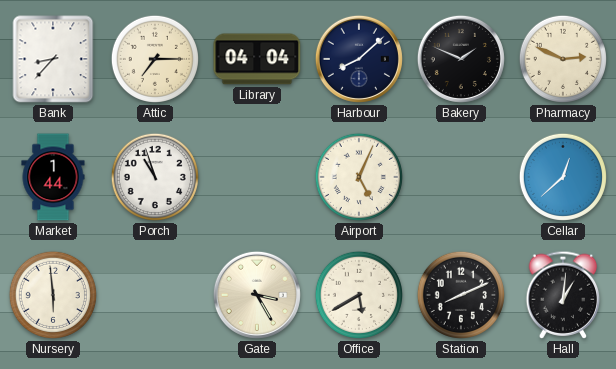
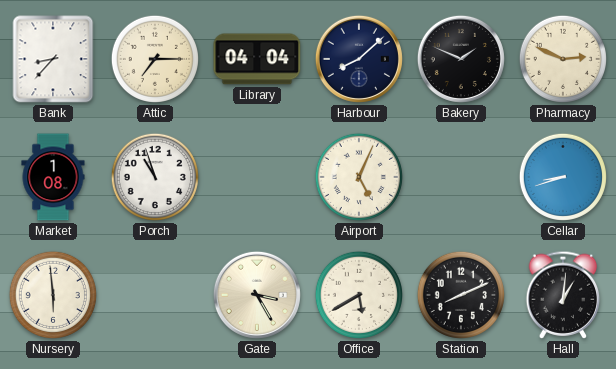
Market: 1:44 -> 1:08 (53, 177)
Cellar: 12:38 -> 8:42 (563, 177)
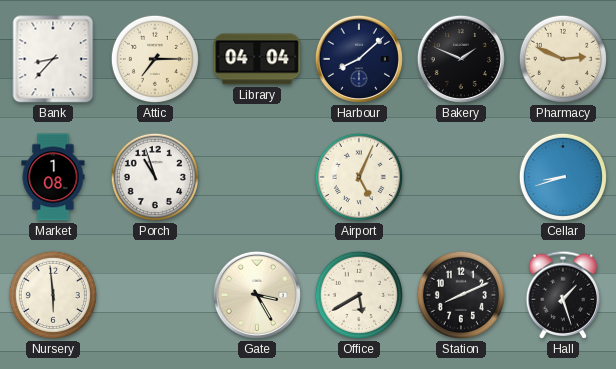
Hall: 1:01 -> 1:27 (563, 295)
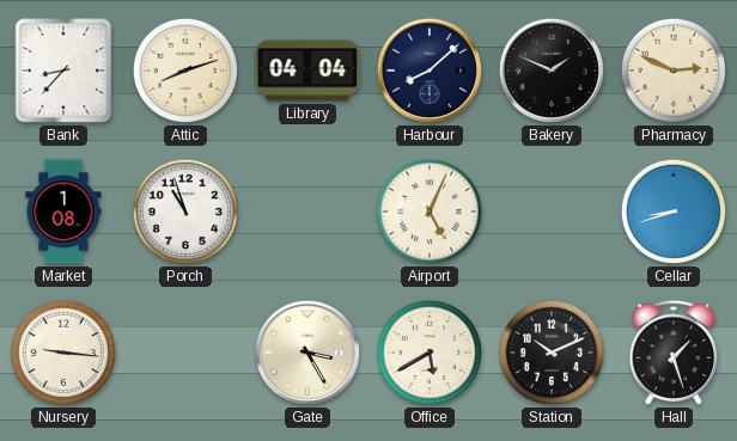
Attic: 7:15 -> 8:12 (185, 71)
Nursery: 5:59 -> 9:16 (63, 353)
Station: 8:11 -> 10:11 (552, 353)
